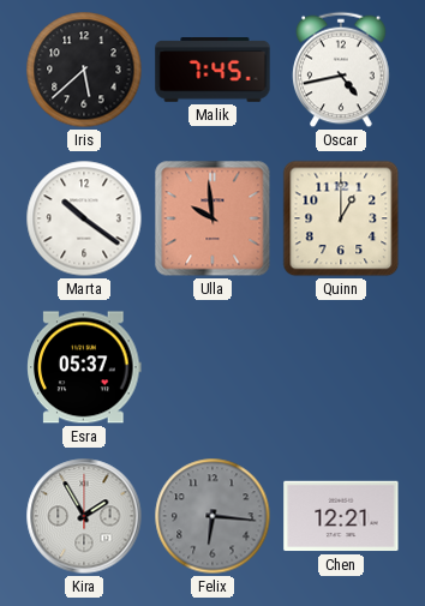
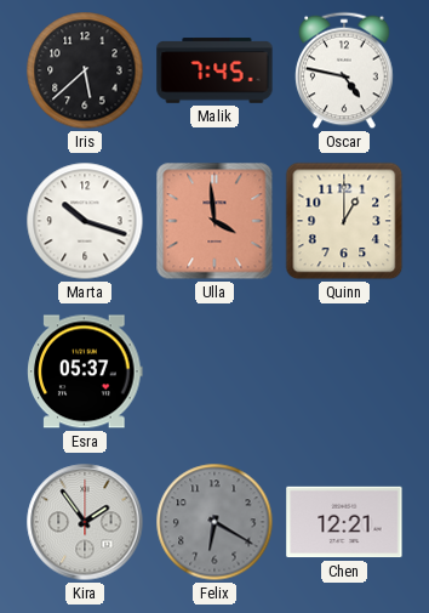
Oscar: 4:43 -> 4:47 (344, 70)
Marta: 10:21 -> 10:18 (85, 221)
Ulla: 9:59 -> 3:59 (215, 221)
Kira: 1:55 -> 1:54 (85, 522)
Felix: 6:16 -> 6:20 (215, 522)
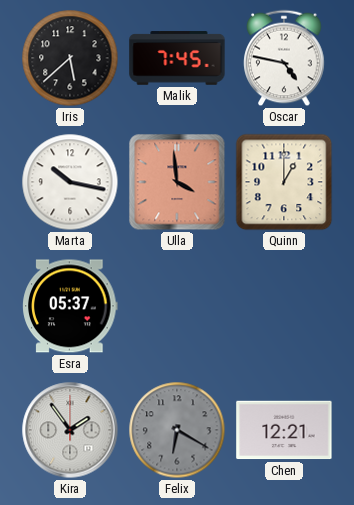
Marta: 10:18 -> 10:17 (70, 182)
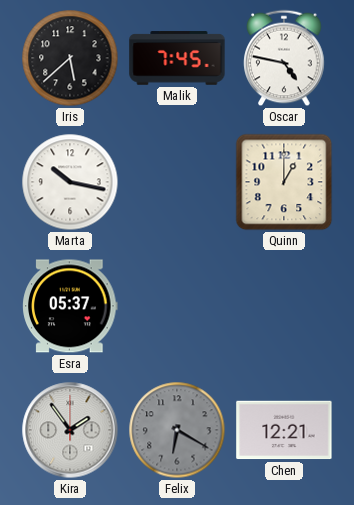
Ulla: 3:59 -> none (177, 182)
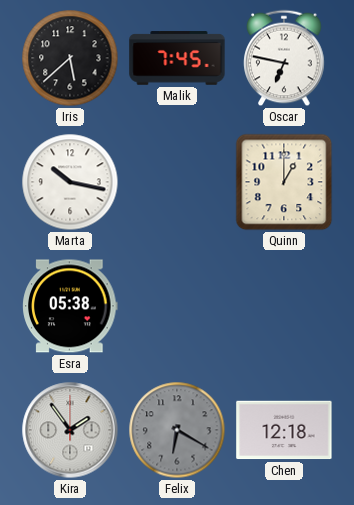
Oscar: 4:47 -> 6:47 (284, 58)
Esra: 05:37 -> 05:38 (70, 306)
Chen: 12:21 -> 12:18 (284, 430)
